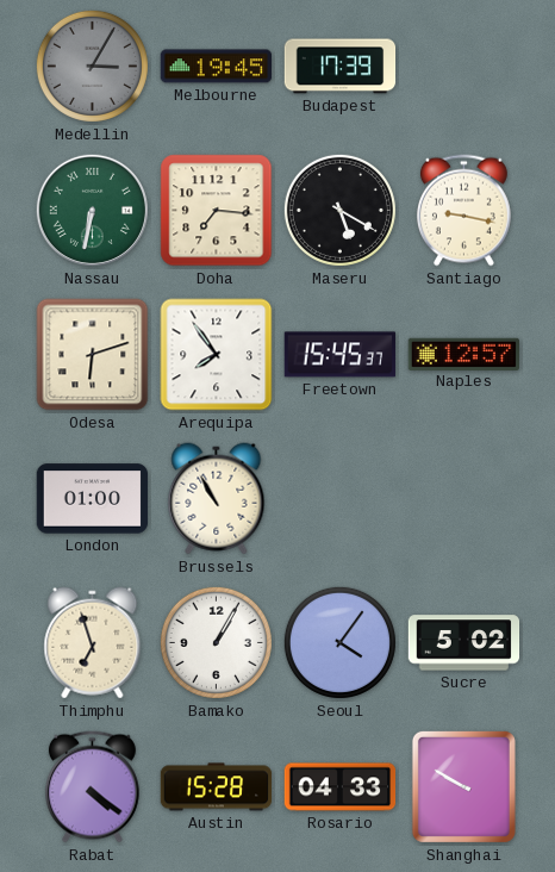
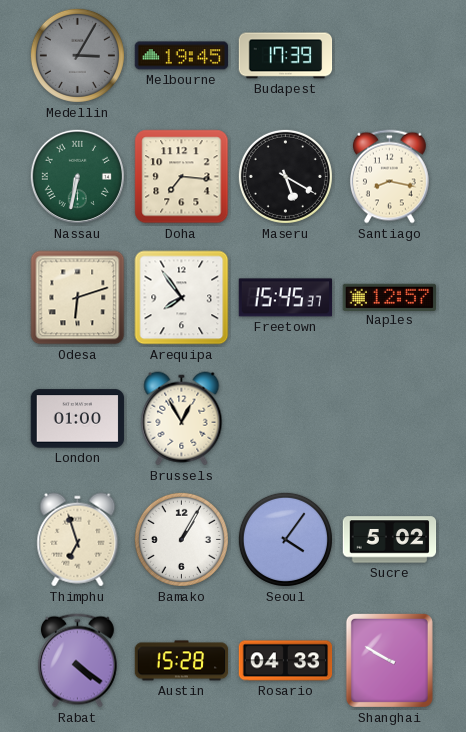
Santiago: 9:17 -> 8:17 (389, 177)
Brussels: 10:55 -> 12:55 (182, 419)
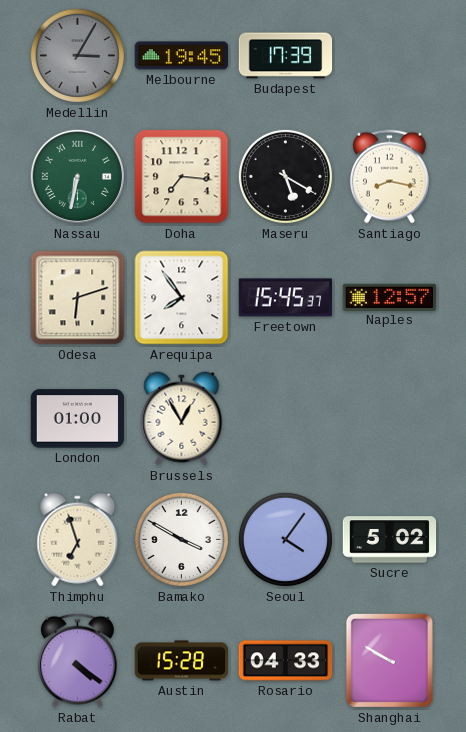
Bamako: 1:05 -> 3:50 (181, 539)
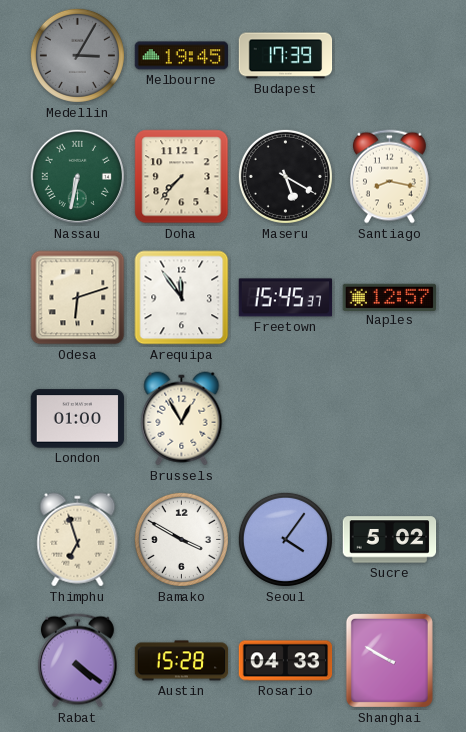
Doha: 7:16 -> 7:37 (182, 177)
Arequipa: 7:54 -> 11:54 (182, 298)
